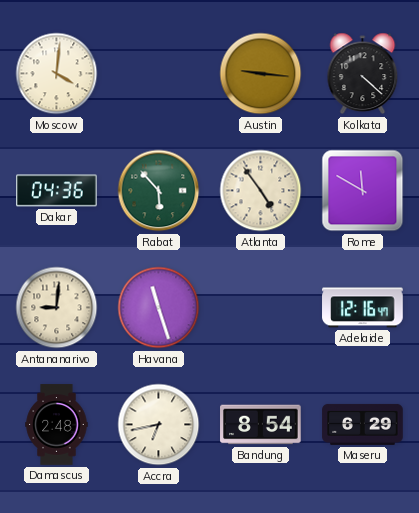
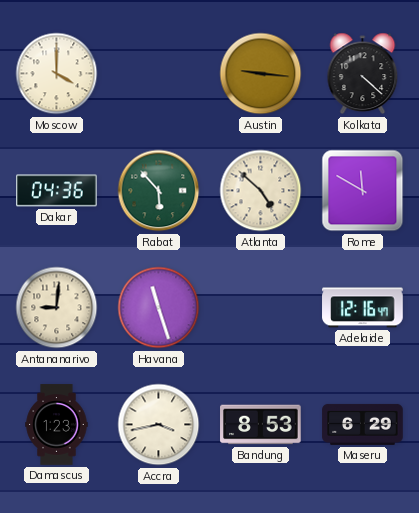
Moscow: 4:01 -> 4:00 (57, 74)
Atlanta: 4:54 -> 4:52 (261, 191)
Damascus: 2:48 -> 1:23 (57, 425)
Accra: 6:43 -> 3:43 (159, 425)
Bandung: 8:54 -> 8:53 (261, 425)
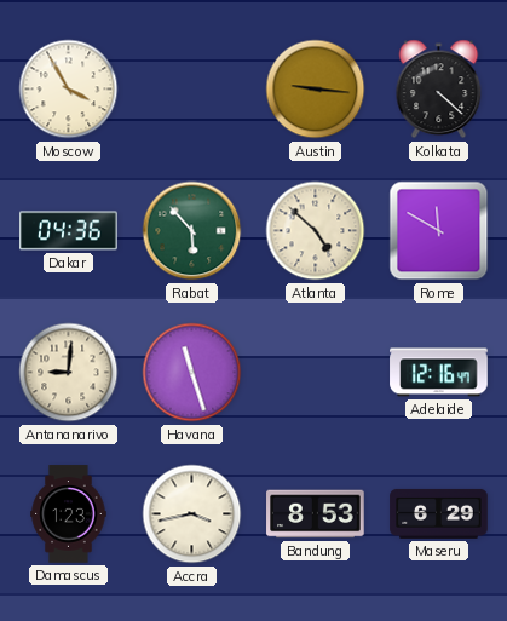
Moscow: 4:00 -> 3:55 (69, 90)
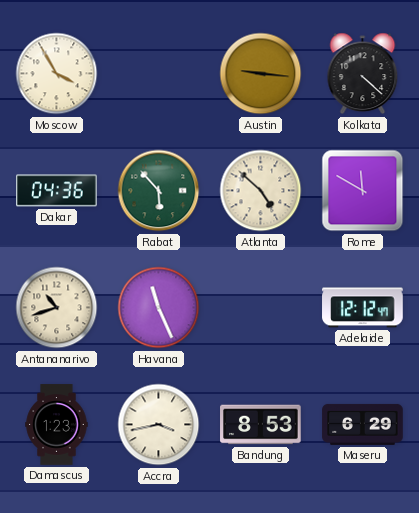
Antananarivo: 9:01 -> 10:42 (57, 308)
Havana: 11:27 -> 11:26 (159, 308)
Adelaide: 12:16 -> 12:12 (363, 308)
